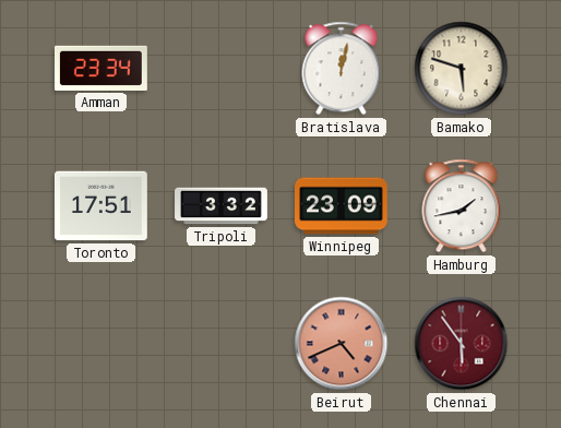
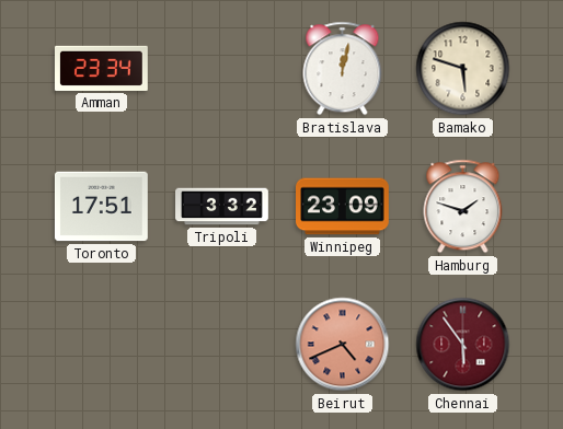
Hamburg: 1:43 -> 1:48 (463, 207)
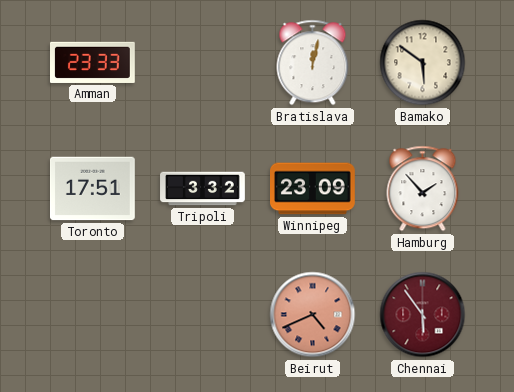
Amman: 23:34 -> 23:33 (93, 62)
Bamako: 5:48 -> 5:51 (423, 63)
Hamburg: 1:48 -> 1:53 (423, 189)
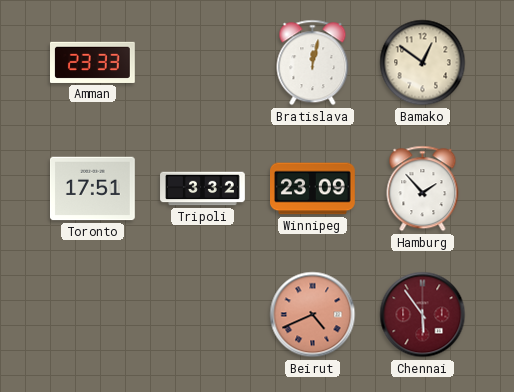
Bamako: 5:51 -> 12:51 (423, 63)
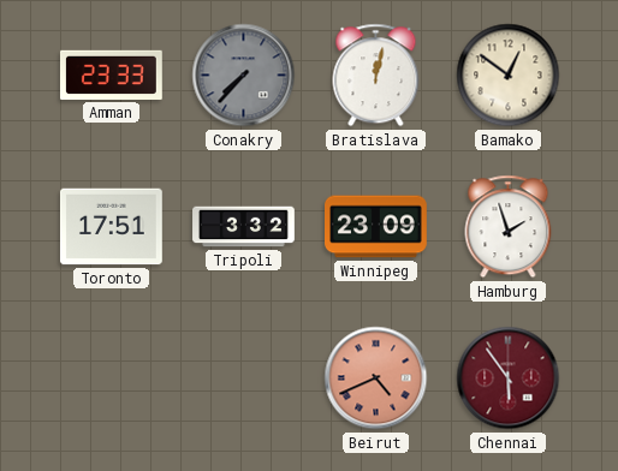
Conakry: none -> 7:37 (244, 76)
Hamburg: 1:53 -> 1:57 (509, 227)
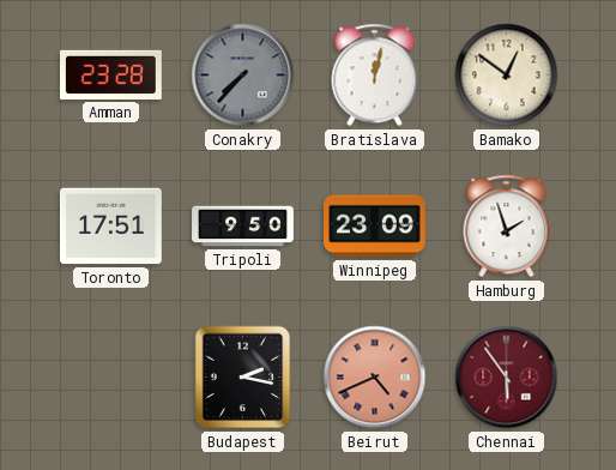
Amman: 23:33 -> 23:28 (111, 74)
Tripoli: 3:32 -> 9:50 (243, 227)
Budapest: none -> 2:17 (243, 378)
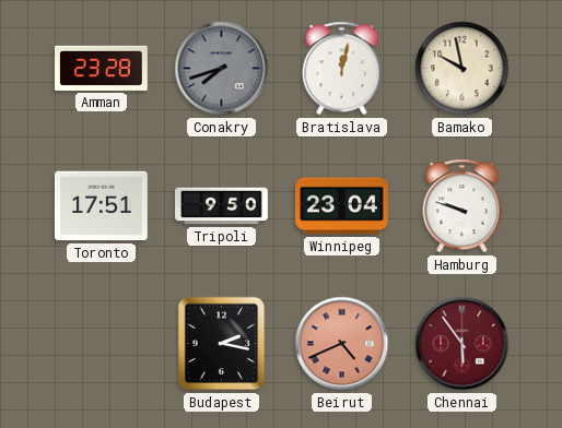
Conakry: 7:37 -> 7:42 (222, 69)
Bamako: 12:51 -> 9:58 (463, 69)
Winnipeg: 23:09 -> 23:04 (342, 206)
Hamburg: 1:57 -> 9:48 (463, 206)
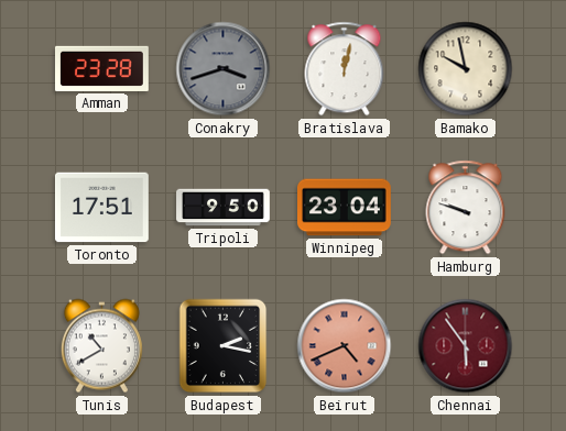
Conakry: 7:42 -> 3:42 (224, 69)
Tunis: none -> 10:40 (101, 346)
